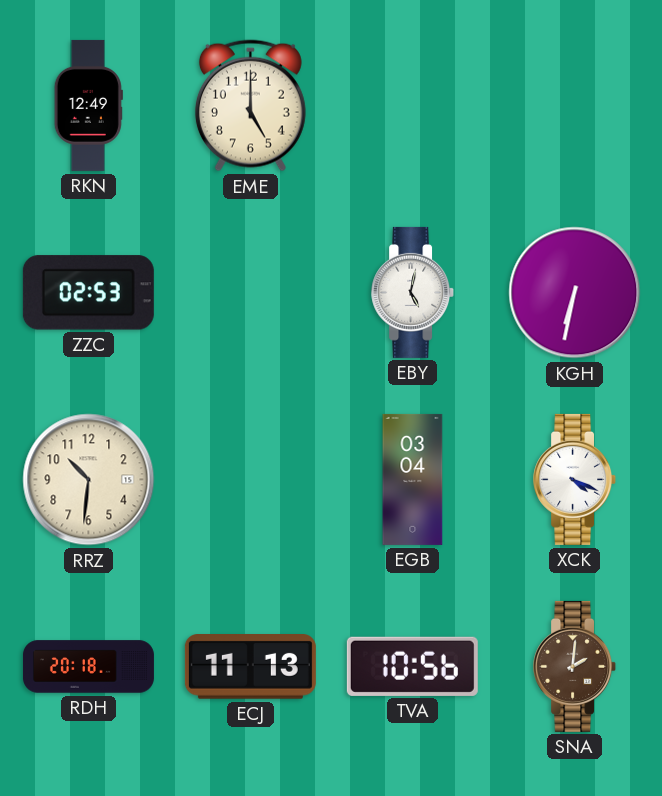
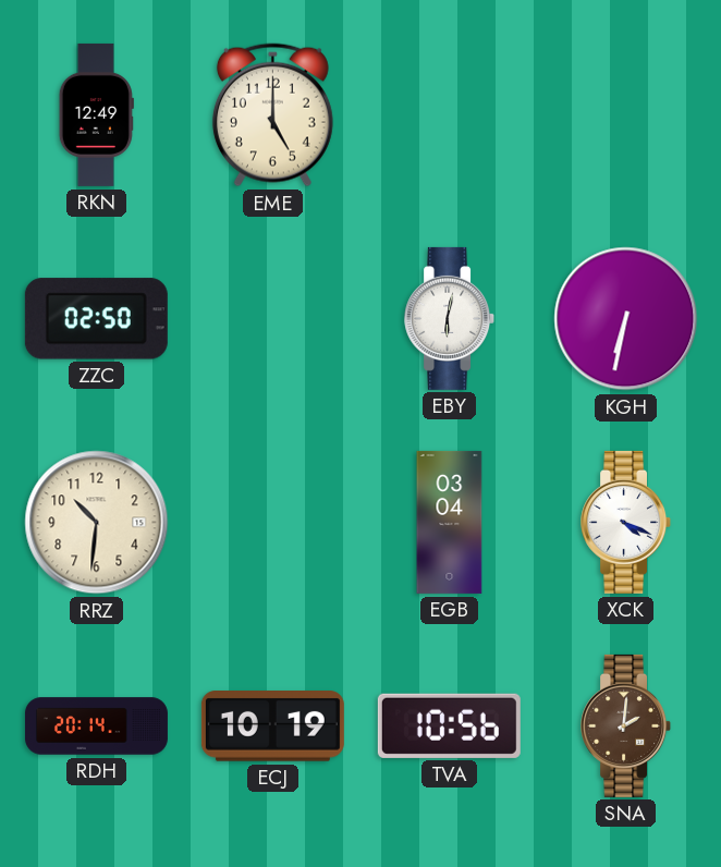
ZZC: 02:53 -> 02:50 (96, 319)
EBY: 5:02 -> 6:02 (450, 318)
RDH: 20:18 -> 20:14 (96, 726)
ECJ: 11:13 -> 10:19 (272, 726)
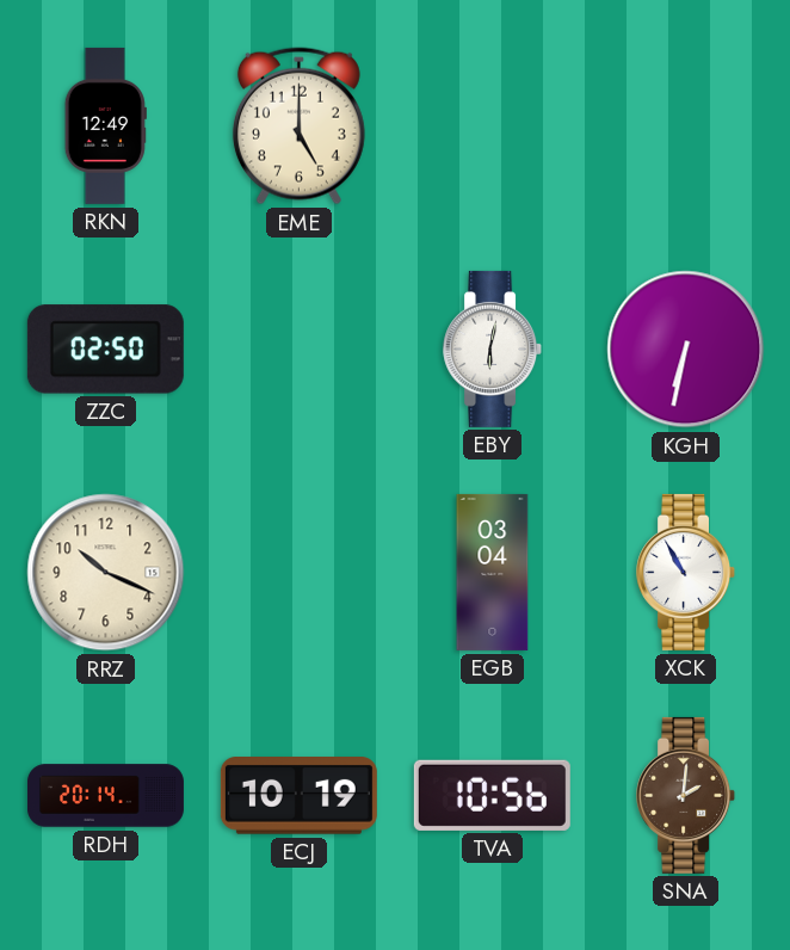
RRZ: 10:31 -> 10:19 (106, 573)
XCK: 4:19 -> 10:55 (686, 572)
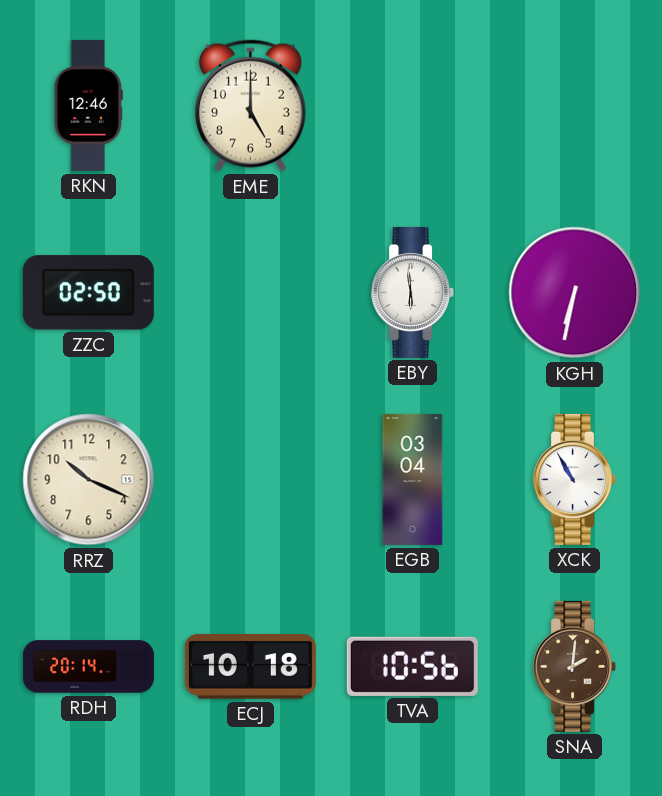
RKN: 12:49 -> 12:46 (88, 105)
EBY: 6:02 -> 5:59 (413, 292)
ECJ: 10:19 -> 10:18 (250, 667)
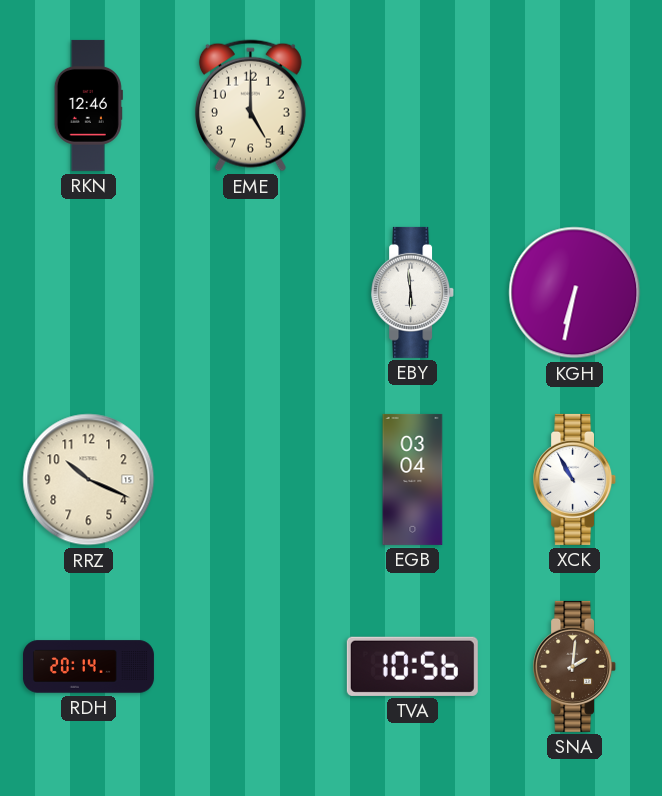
ZZC: 02:50 -> none (88, 293)
ECJ: 10:18 -> none (250, 667)
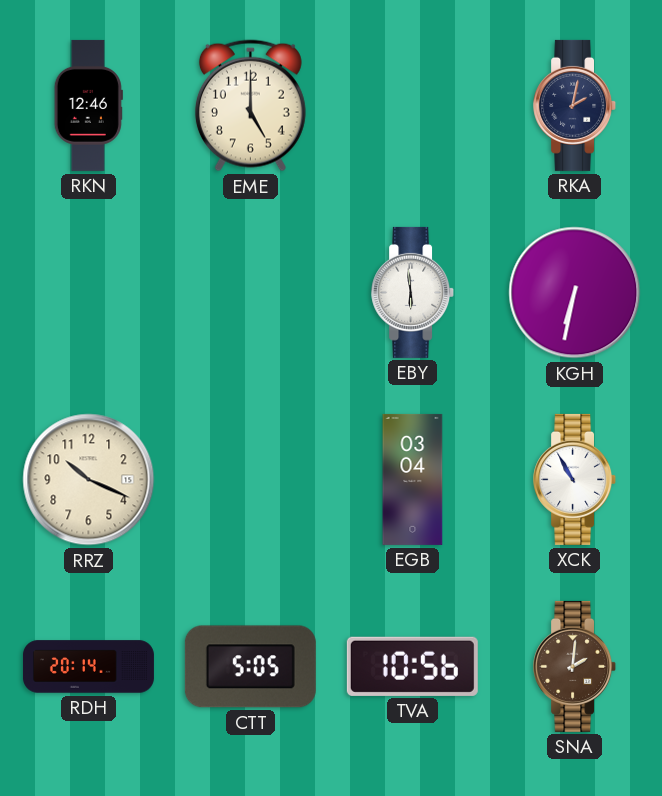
RKA: none -> 2:02 (575, 105)
CTT: none -> 5:05 (250, 667)
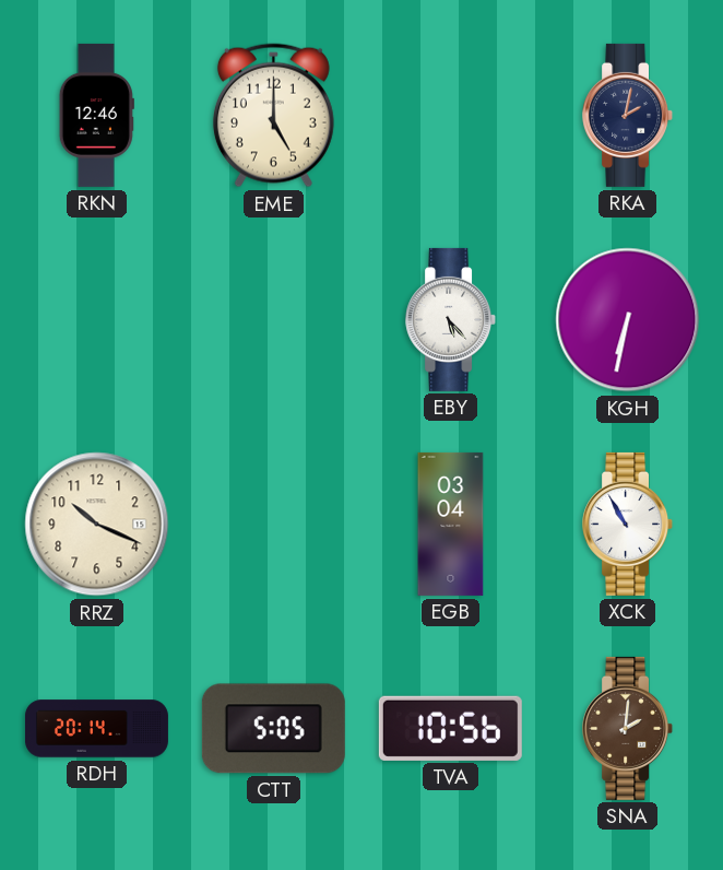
EBY: 5:59 -> 5:23 (451, 319)
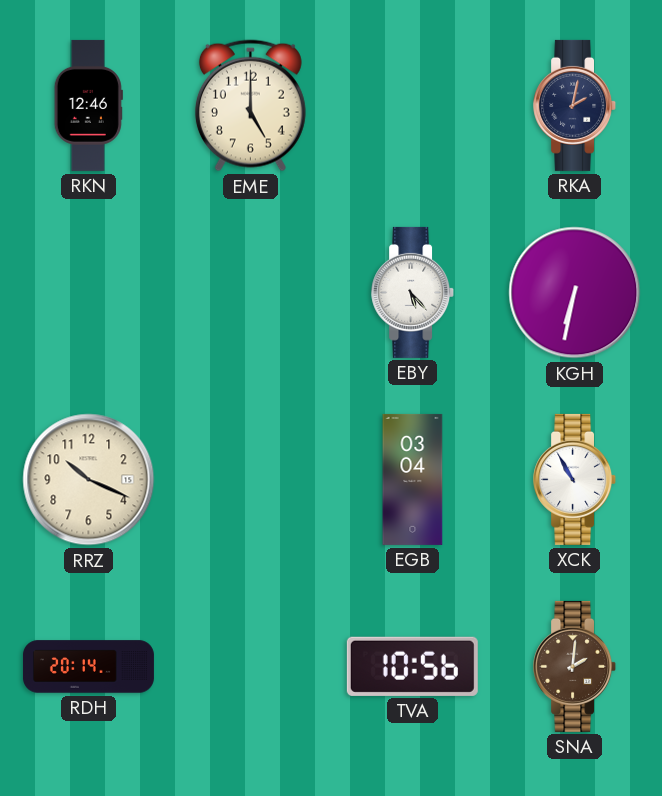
CTT: 5:05 -> none (273, 729)
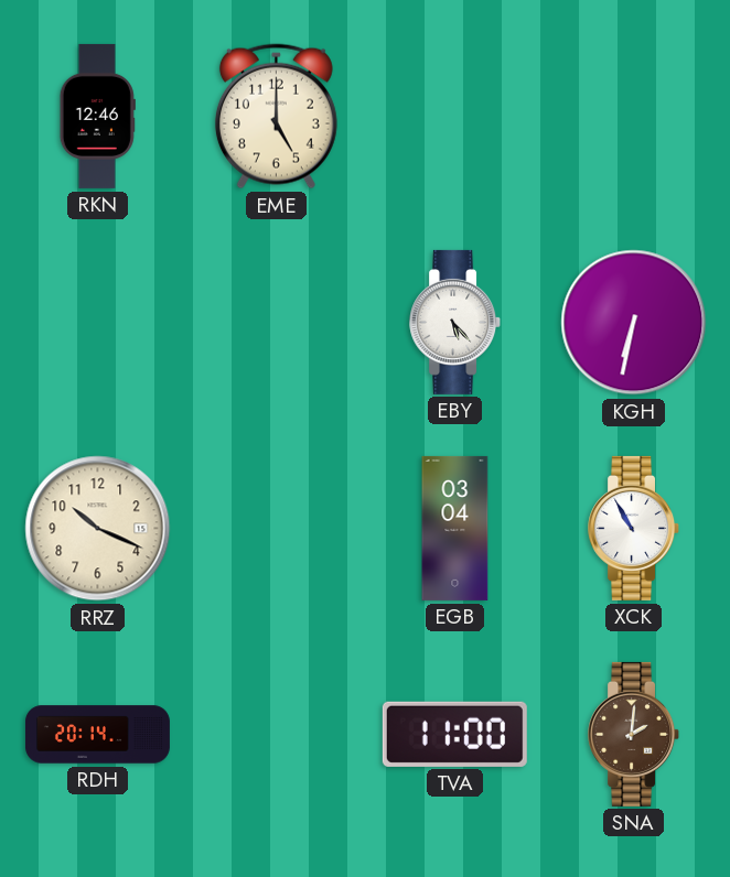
RKA: 2:02 -> none (575, 105)
TVA: 10:56 -> 11:00 (454, 734)
